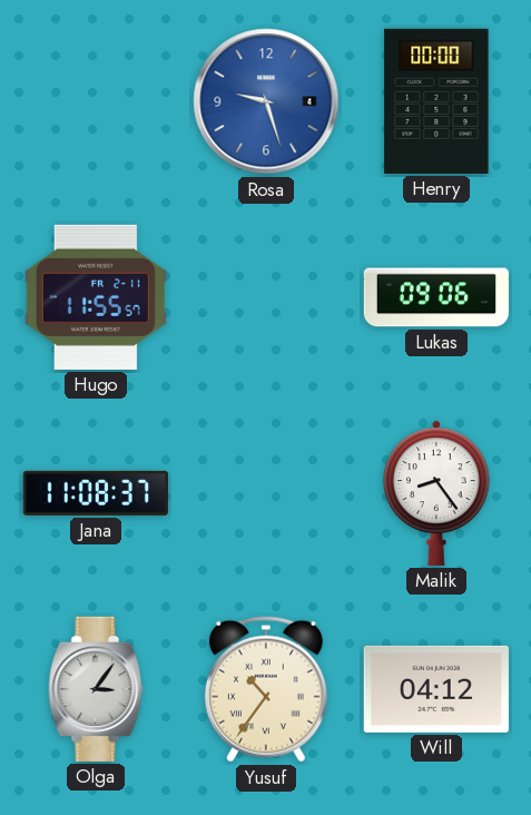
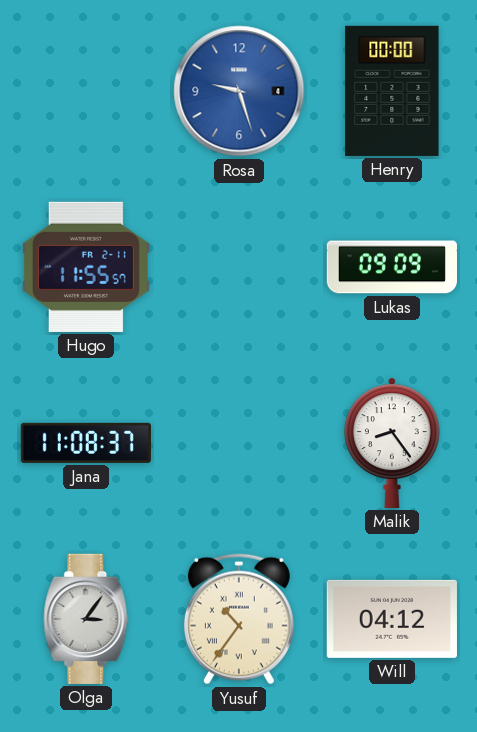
Lukas: 09:06 -> 09:09 (392, 267)
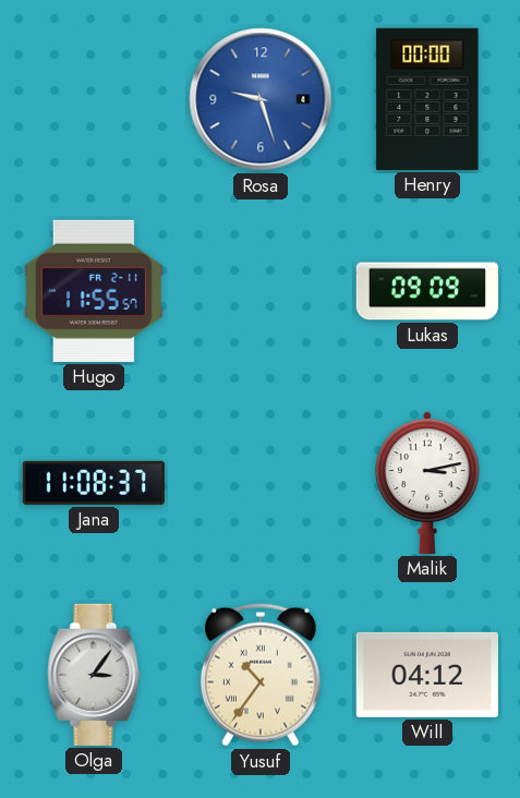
Malik: 8:24 -> 3:13 (427, 483)
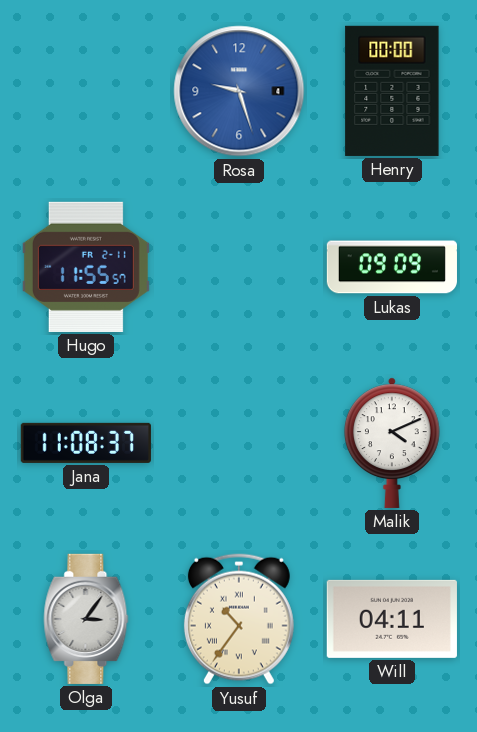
Malik: 3:13 -> 4:11 (392, 443)
Will: 04:12 -> 04:11 (392, 619)
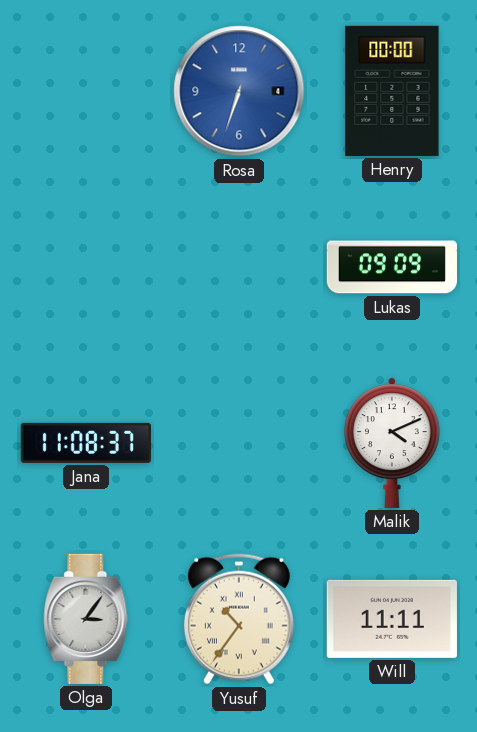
Rosa: 9:27 -> 6:33 (239, 91)
Hugo: 11:55 -> none (86, 267)
Will: 04:11 -> 11:11 (392, 619)
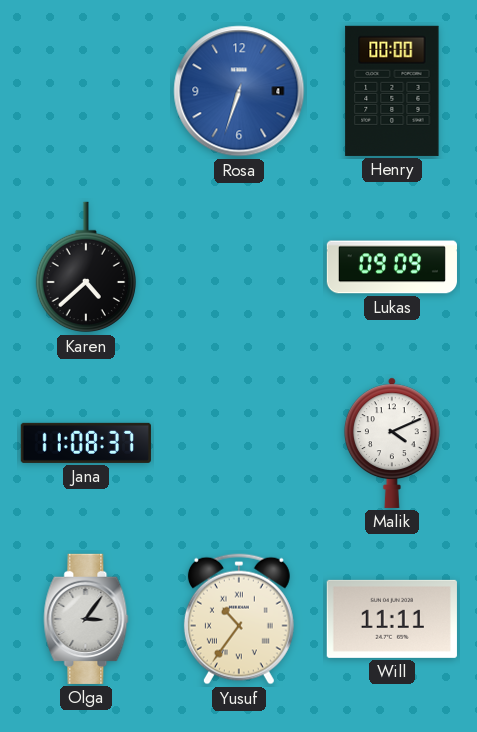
Karen: none -> 4:38 (86, 267)
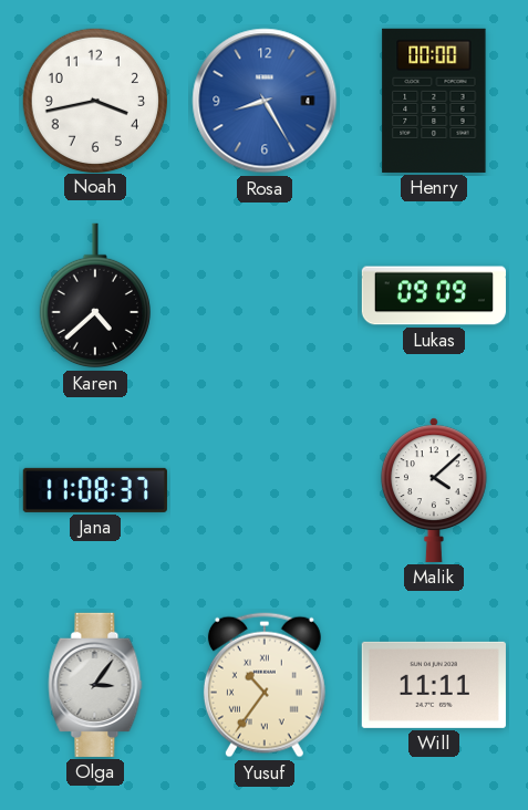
Noah: none -> 3:43 (94, 100)
Rosa: 6:33 -> 8:25 (265, 101)
Malik: 4:11 -> 4:08 (434, 490)
